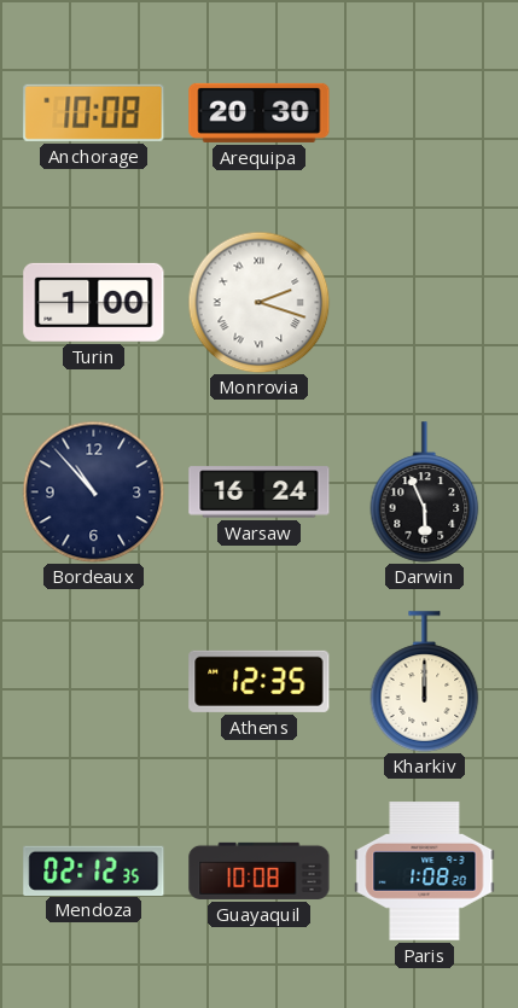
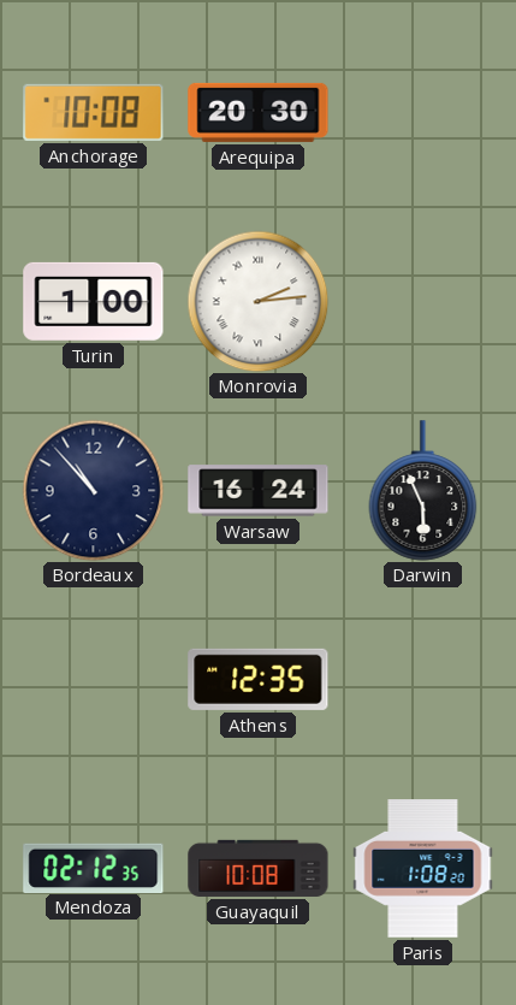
Monrovia: 2:18 -> 2:14 (257, 301)
Kharkiv: 12:00 -> none (425, 682)
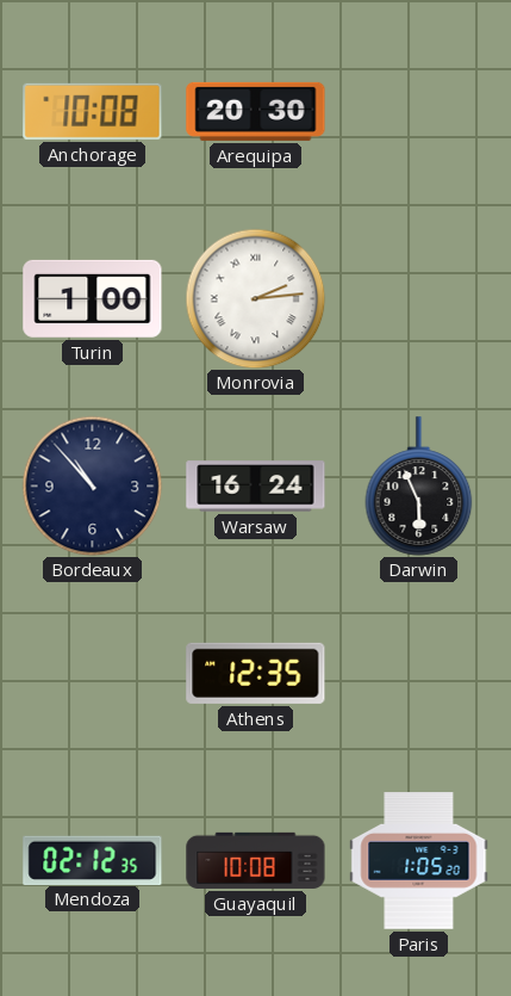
Paris: 1:08 -> 1:05 (419, 861)
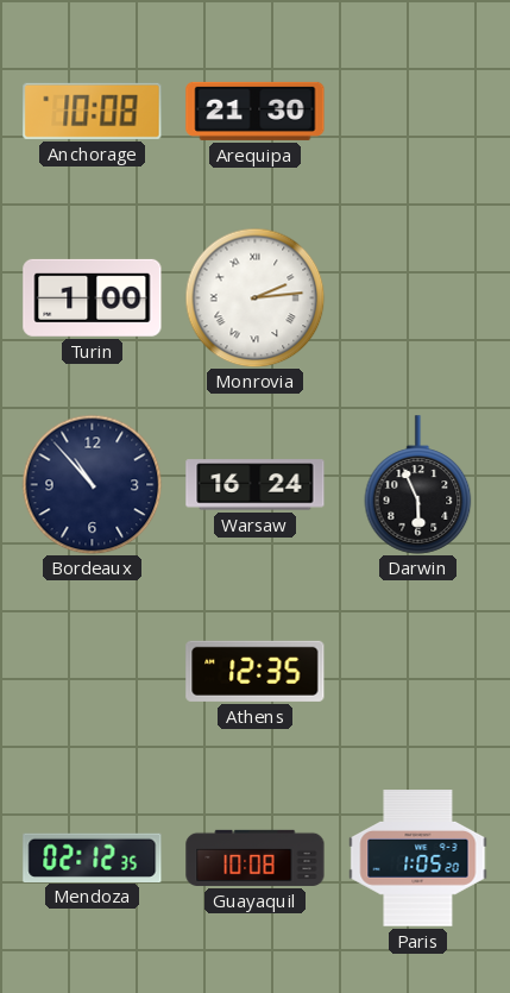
Arequipa: 20:30 -> 21:30 (256, 111)
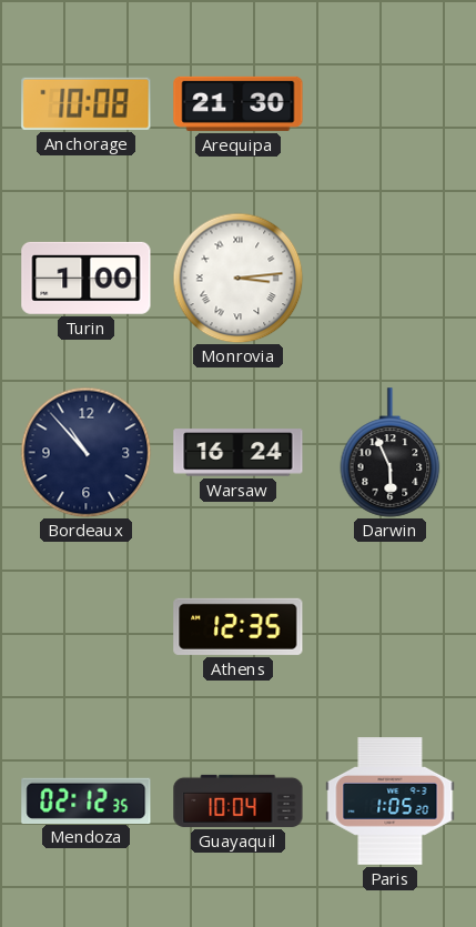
Monrovia: 2:14 -> 3:14 (237, 278)
Guayaquil: 10:08 -> 10:04 (239, 800)
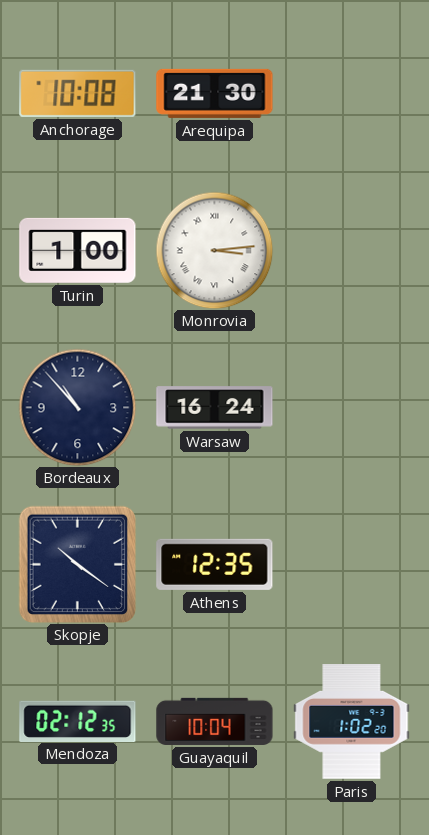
Darwin: 5:56 -> none (391, 453)
Skopje: none -> 10:21 (77, 564)
Paris: 1:05 -> 1:02 (352, 722)
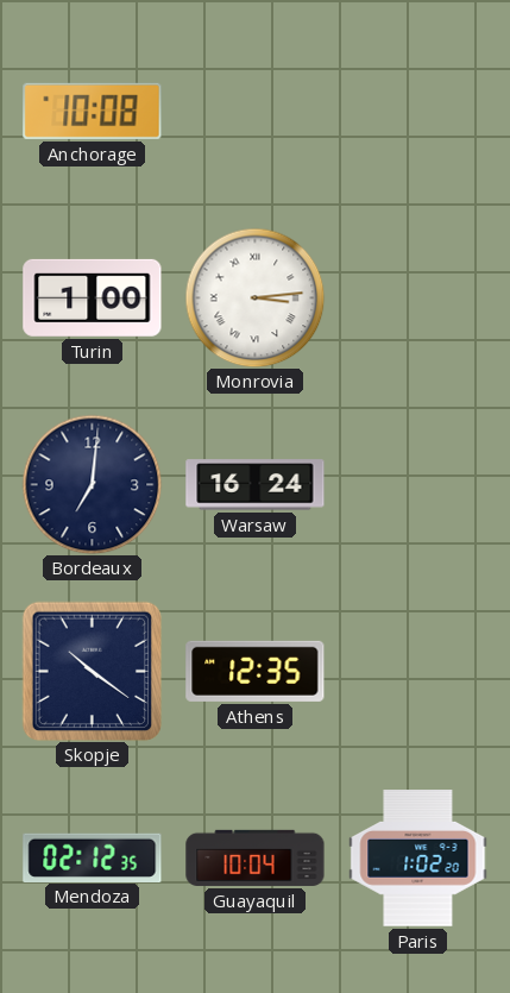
Arequipa: 21:30 -> none (215, 93)
Bordeaux: 10:53 -> 7:01 (92, 484)
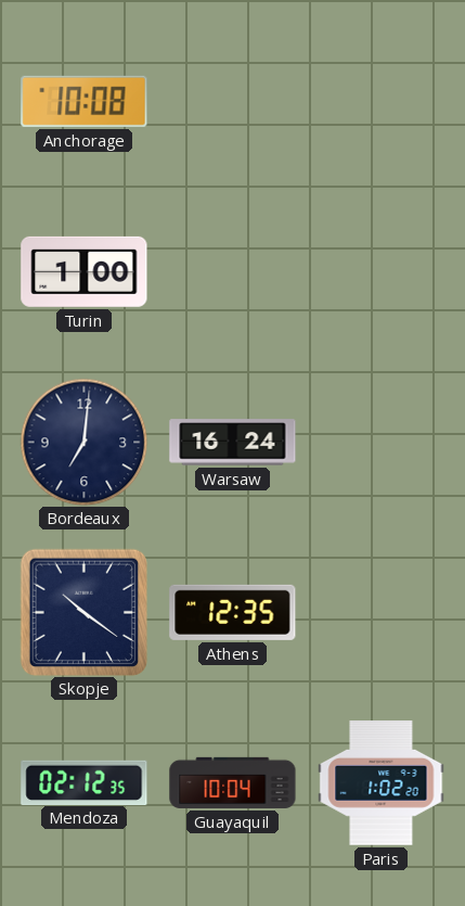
Monrovia: 3:14 -> none (254, 297)
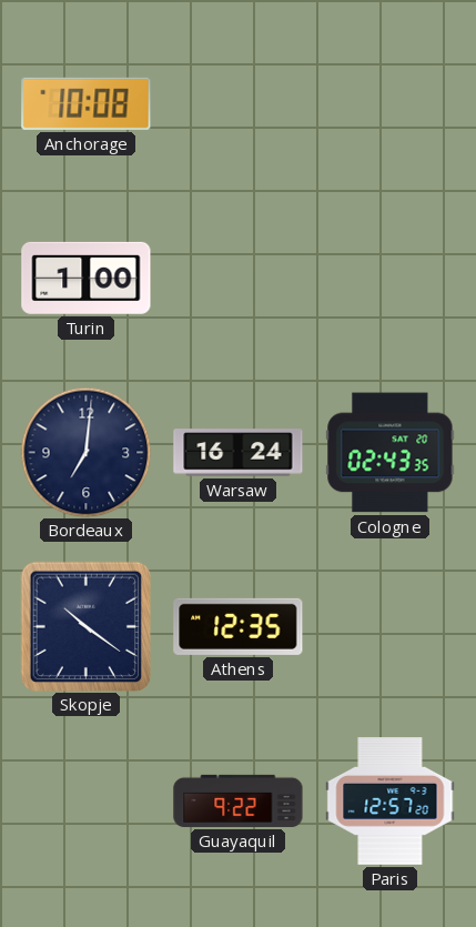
Cologne: none -> 02:43 (391, 453)
Mendoza: 02:12 -> none (85, 782)
Guayaquil: 10:04 -> 9:22 (239, 800)
Paris: 1:02 -> 12:57 (391, 802)
